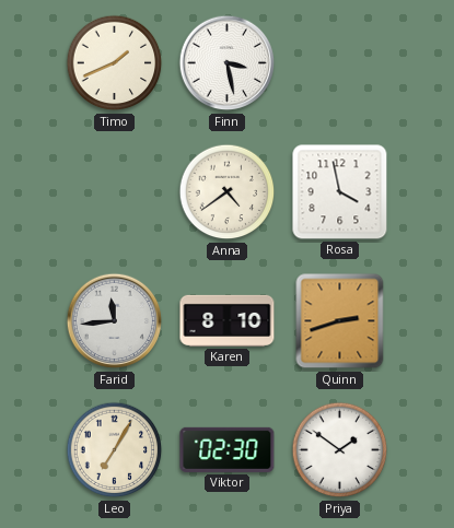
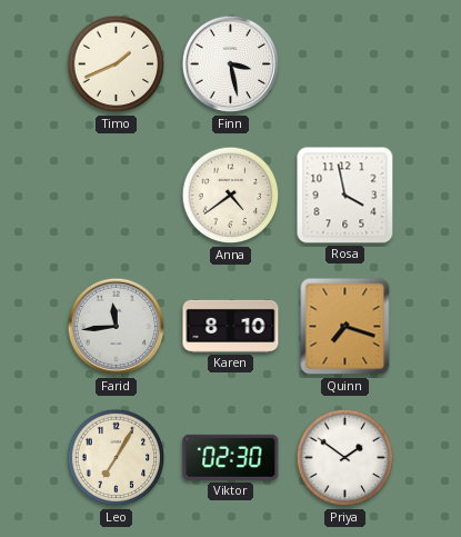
Quinn: 2:42 -> 7:18 (345, 327)
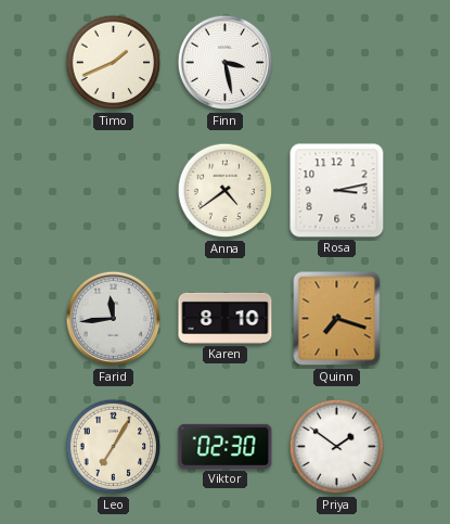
Rosa: 3:58 -> 3:13 (337, 191)
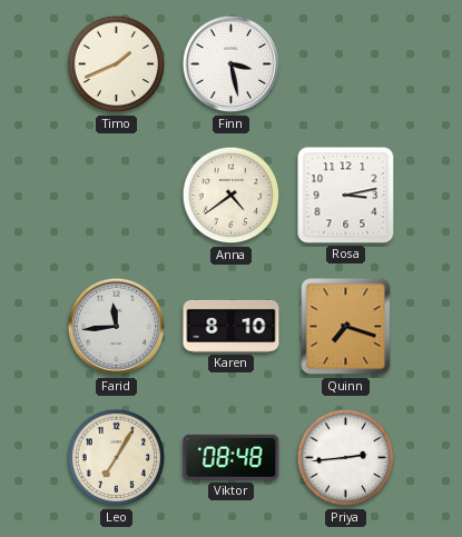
Viktor: 02:30 -> 08:48 (232, 457)
Priya: 1:51 -> 2:44 (346, 458)
